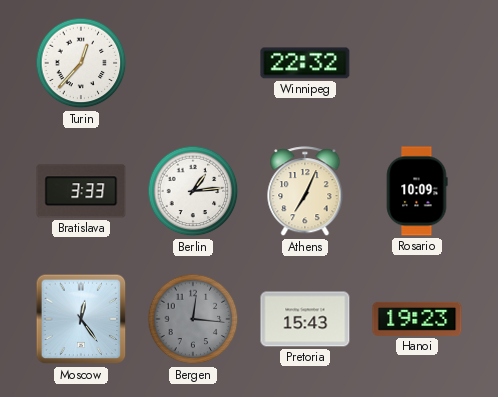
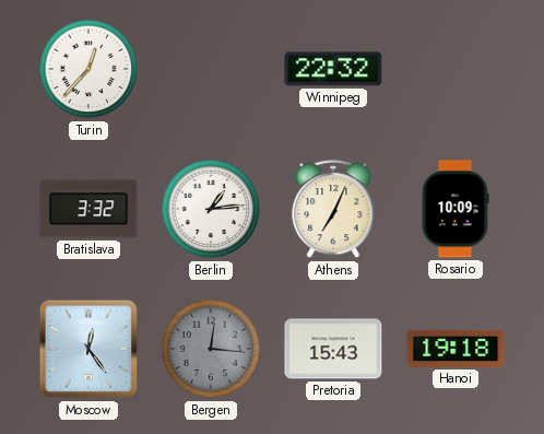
Bratislava: 3:33 -> 3:32 (88, 209)
Hanoi: 19:23 -> 19:18 (456, 349)
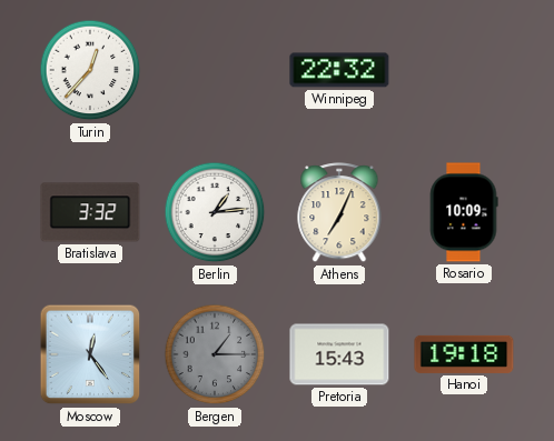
Bergen: 12:16 -> 1:15 (215, 354)
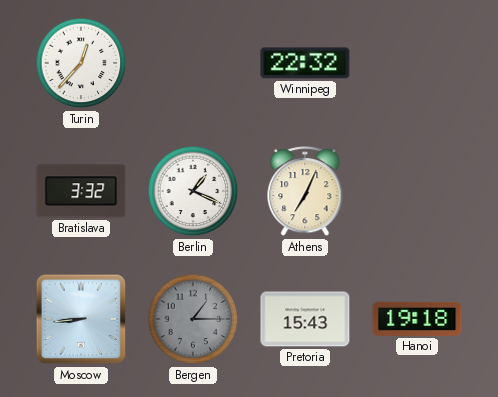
Berlin: 1:14 -> 1:19 (193, 191)
Rosario: 10:09 -> none (464, 212)
Moscow: 12:24 -> 8:44 (81, 319)
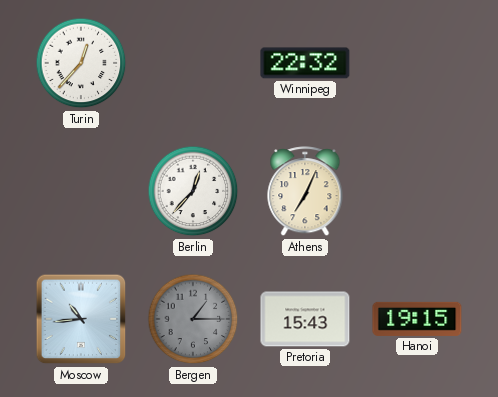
Bratislava: 3:32 -> none (81, 191)
Berlin: 1:19 -> 12:37 (193, 191)
Moscow: 8:44 -> 10:44 (81, 319)
Hanoi: 19:18 -> 19:15 (417, 319)
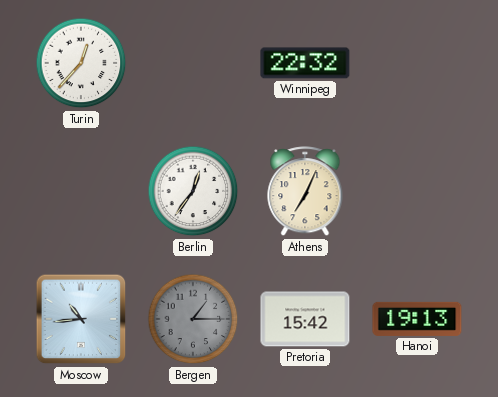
Berlin: 12:37 -> 12:36 (193, 191)
Pretoria: 15:43 -> 15:42 (305, 319)
Hanoi: 19:15 -> 19:13 (417, 319)
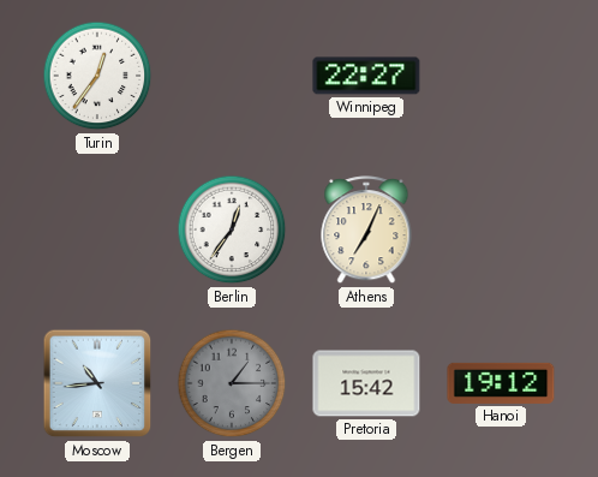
Turin: 12:37 -> 12:36 (97, 76)
Winnipeg: 22:32 -> 22:27 (366, 76)
Hanoi: 19:13 -> 19:12 (501, 383)
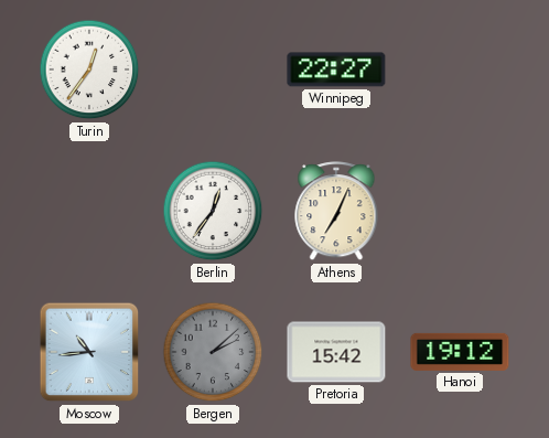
Bergen: 1:15 -> 2:08 (213, 352)
